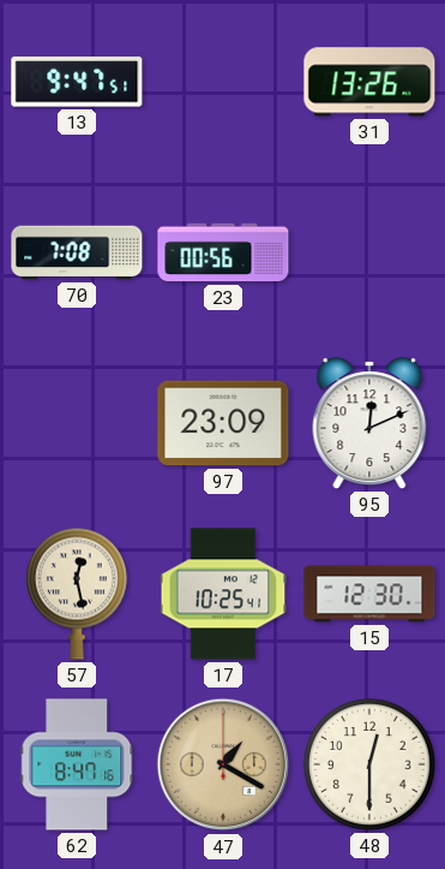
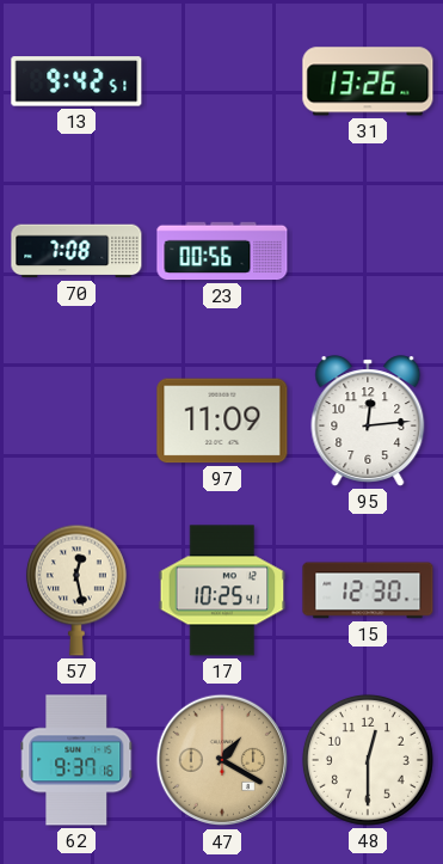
13: 9:47 -> 9:42 (76, 81)
97: 23:09 -> 11:09 (222, 421)
95: 12:11 -> 12:14 (368, 421)
62: 8:47 -> 9:37 (76, 760)
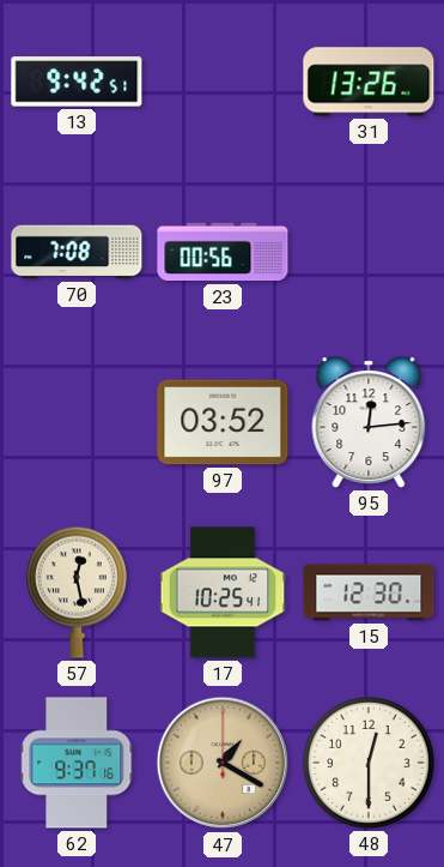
97: 11:09 -> 03:52 (223, 422)
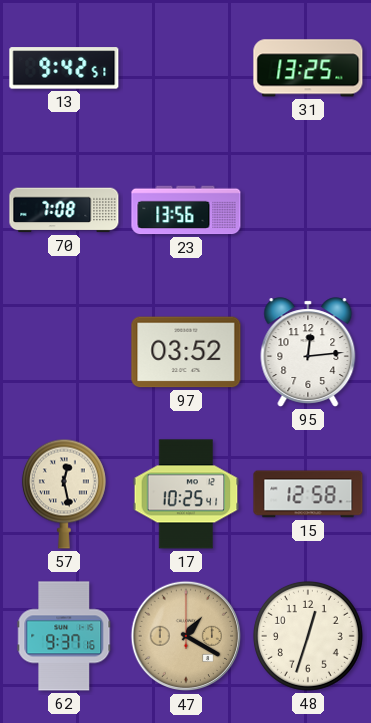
31: 13:26 -> 13:25 (308, 68)
23: 00:56 -> 13:56 (186, 210)
15: 12:30 -> 12:58 (308, 494)
48: 12:30 -> 12:33 (308, 636)
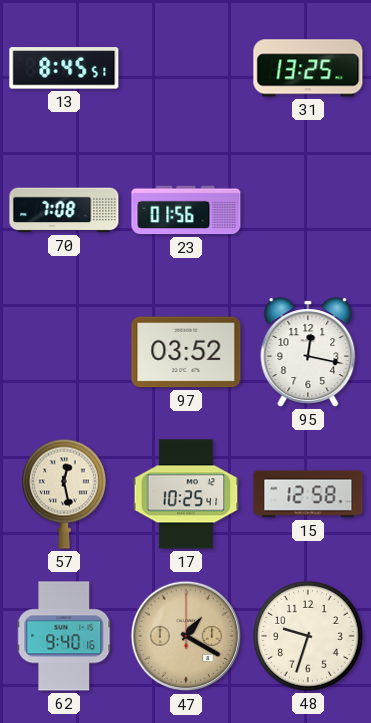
13: 9:42 -> 8:45 (64, 68)
23: 13:56 -> 01:56 (186, 210)
95: 12:14 -> 12:17 (308, 352)
62: 9:37 -> 9:40 (64, 636)
48: 12:33 -> 9:33 (308, 636)
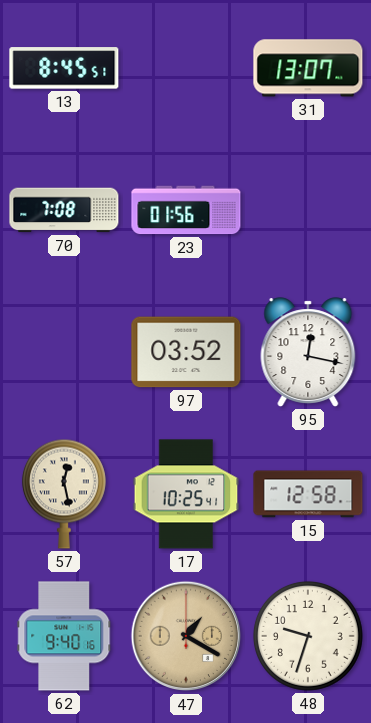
31: 13:25 -> 13:07 (308, 68)
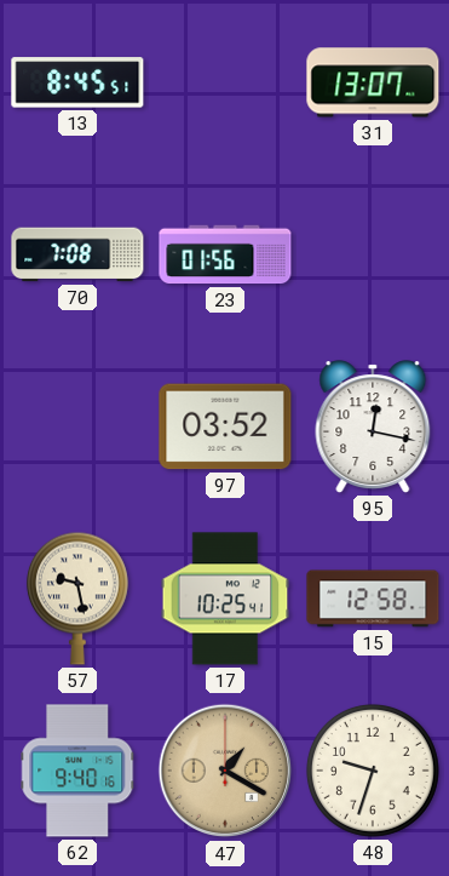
57: 12:28 -> 9:28 (77, 599)
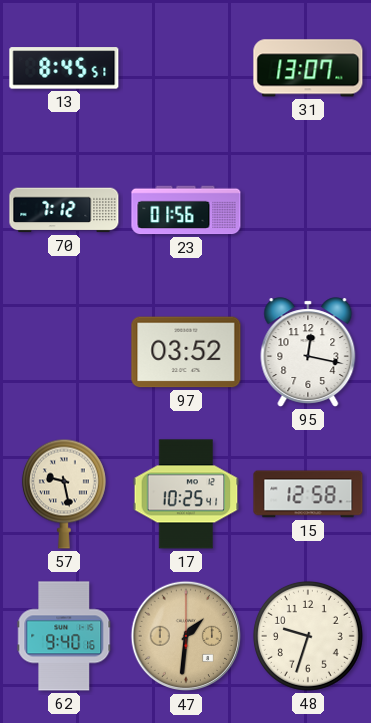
70: 7:08 -> 7:12 (64, 210)
47: 1:20 -> 1:31 (186, 636)
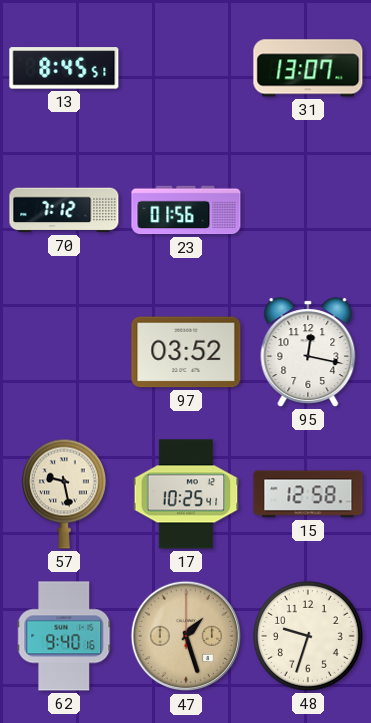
47: 1:31 -> 1:27 (186, 636)
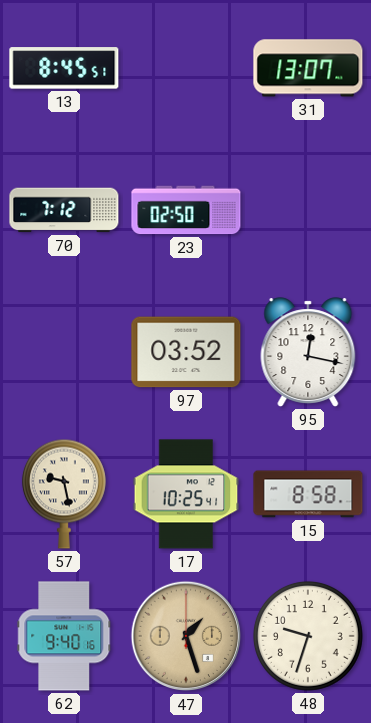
23: 01:56 -> 02:50 (186, 210)
15: 12:58 -> 8:58 (308, 494)
